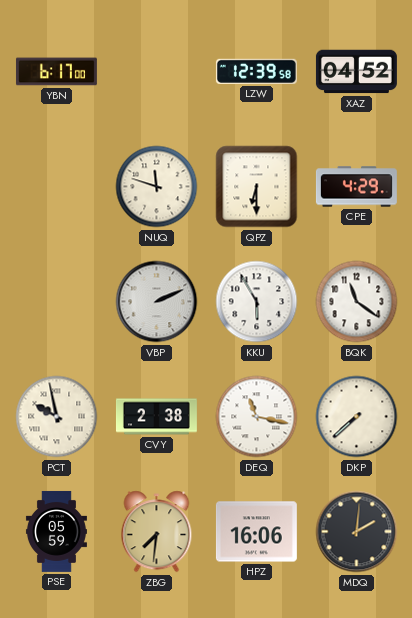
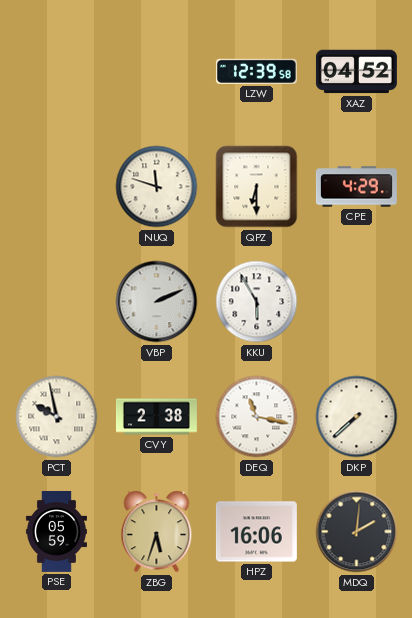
YBN: 6:17 -> none (56, 72)
BQK: 11:21 -> none (357, 302)
ZBG: 7:31 -> 5:33 (157, 532)
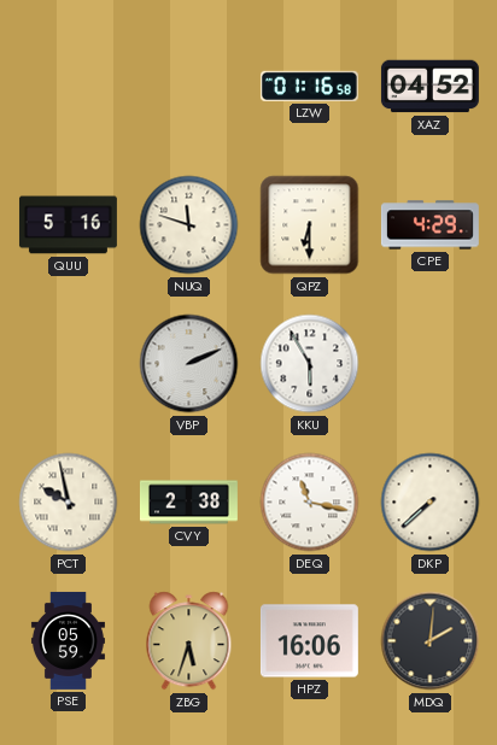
LZW: 12:39 -> 01:16 (309, 86)
QUU: none -> 5:16 (68, 225)
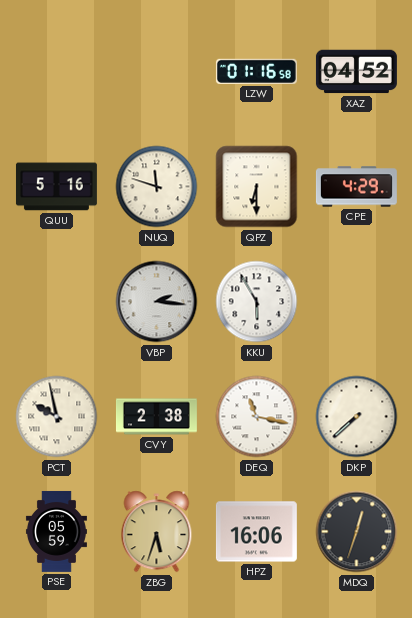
VBP: 2:11 -> 2:16 (157, 302)
MDQ: 2:01 -> 12:33 (357, 532)
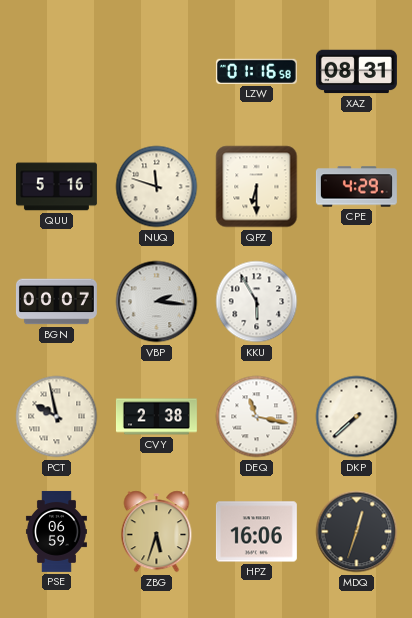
XAZ: 04:52 -> 08:31 (356, 72)
BGN: none -> 00:07 (56, 302)
PSE: 05:59 -> 06:59 (56, 531)
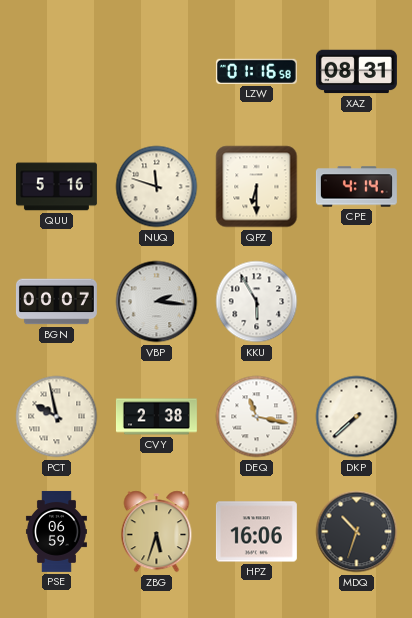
CPE: 4:29 -> 4:14 (356, 187)
MDQ: 12:33 -> 10:33 (357, 532)
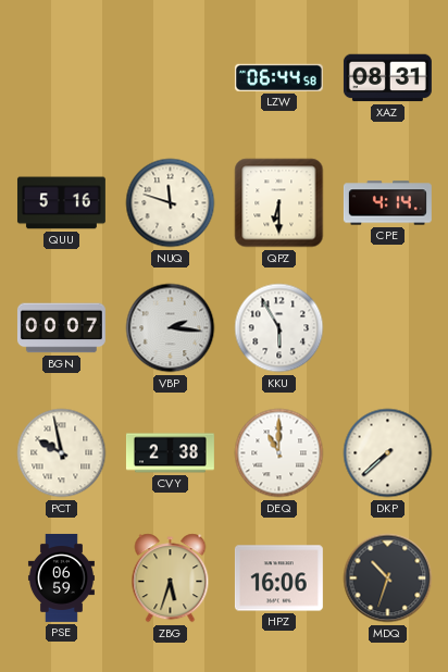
LZW: 01:16 -> 06:44 (278, 77)
DEQ: 11:17 -> 11:00 (279, 453)
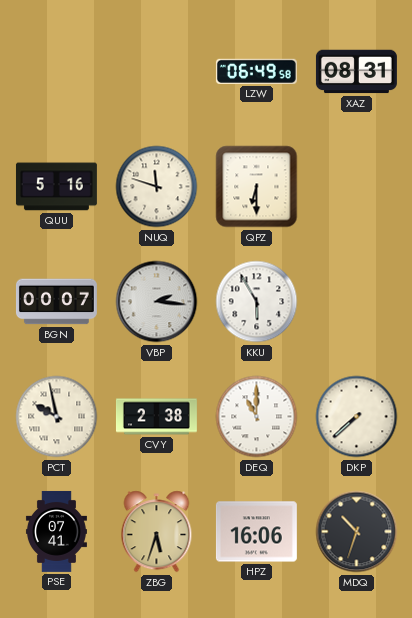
LZW: 06:44 -> 06:49 (256, 71)
CPE: 4:14 -> none (387, 203)
PSE: 06:59 -> 07:41 (56, 531)
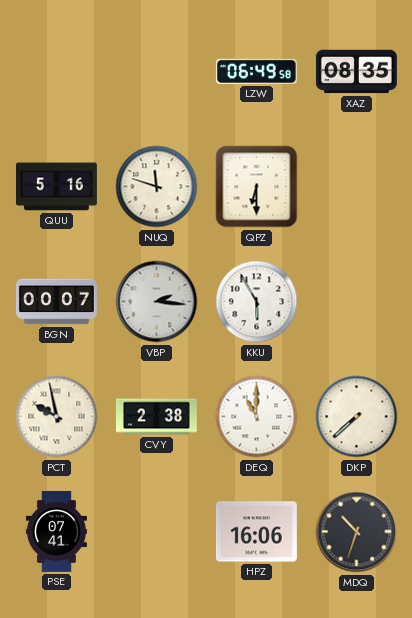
XAZ: 08:31 -> 08:35 (356, 72)
ZBG: 5:33 -> none (157, 532)
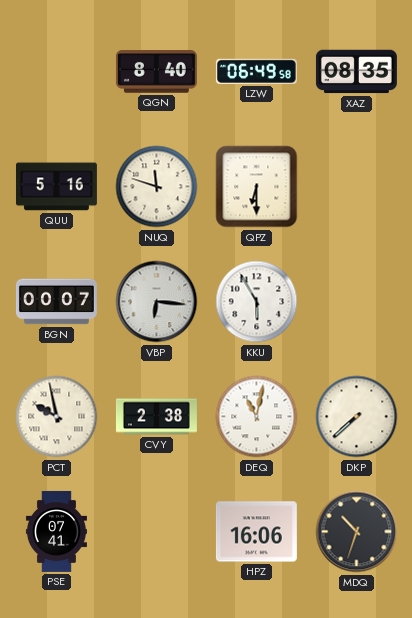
QGN: none -> 8:40 (156, 72)
VBP: 2:16 -> 6:16 (157, 302)
DEQ: 11:00 -> 11:02 (257, 417)
